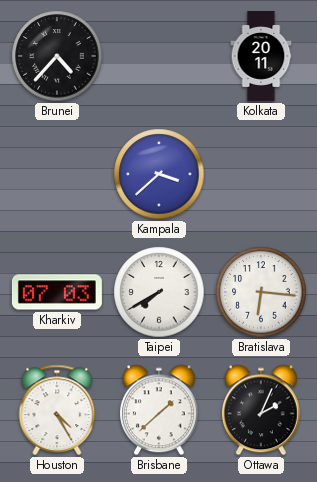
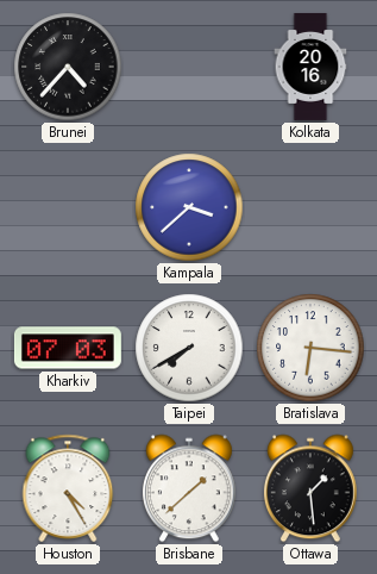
Kolkata: 20:11 -> 20:16 (310, 67)
Ottawa: 2:04 -> 1:29 (310, 488)
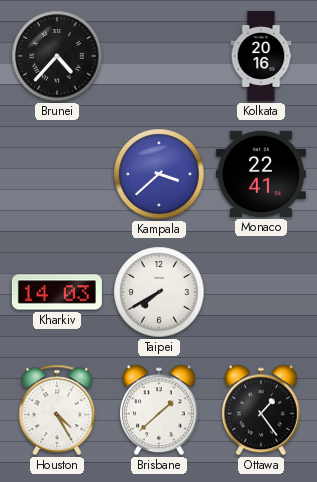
Monaco: none -> 22:41 (261, 174)
Kharkiv: 07:03 -> 14:03 (57, 292)
Bratislava: 6:16 -> none (310, 348)
Ottawa: 1:29 -> 1:24 (261, 410)
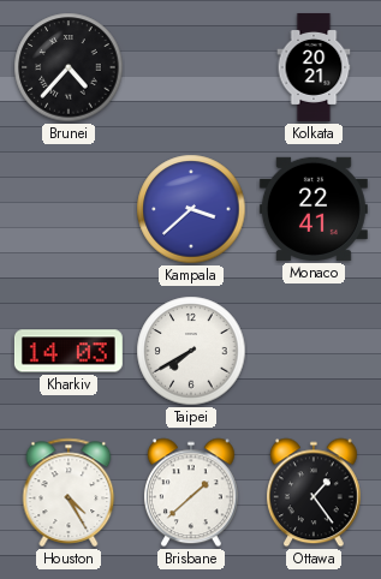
Kolkata: 20:16 -> 20:21 (314, 67)
